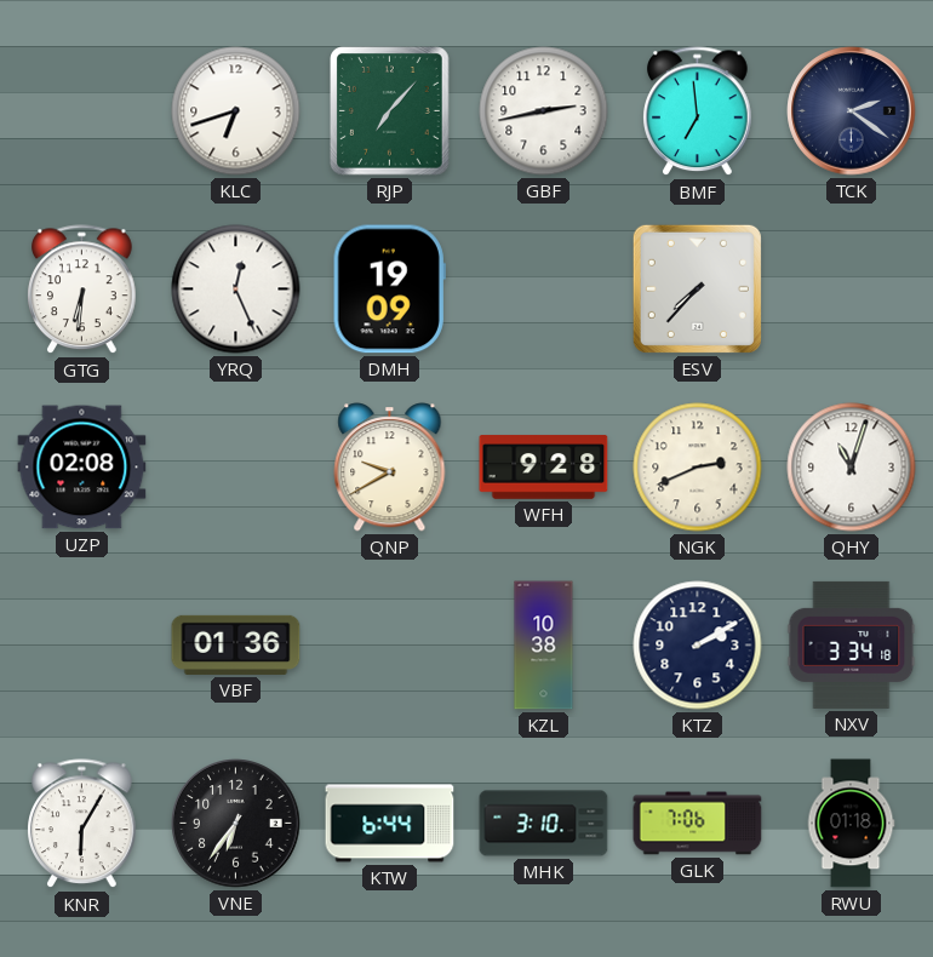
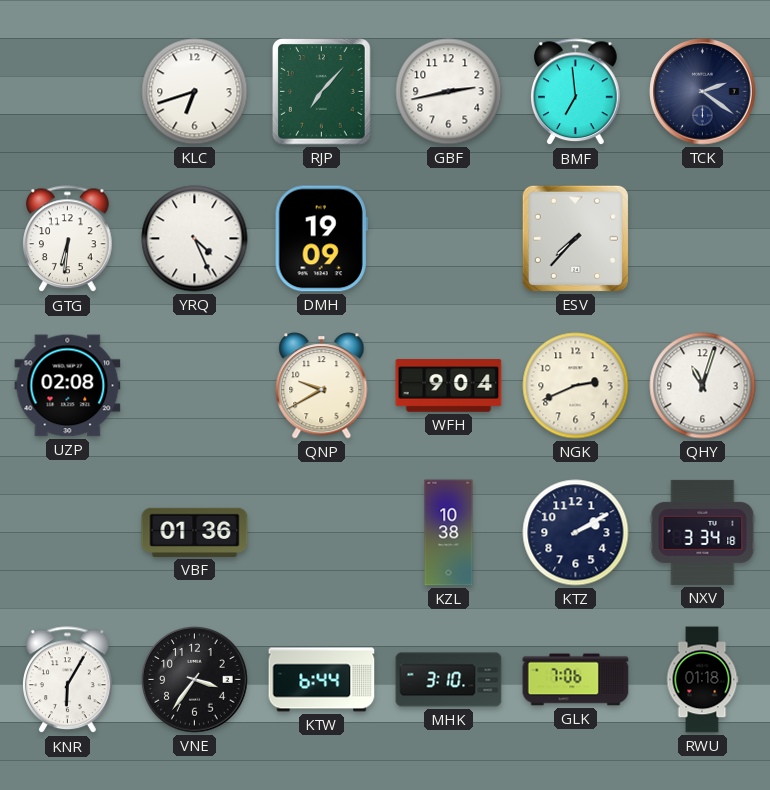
YRQ: 12:26 -> 4:26 (195, 239)
WFH: 9:28 -> 9:04 (449, 386)
VNE: 6:36 -> 3:36 (195, 680)
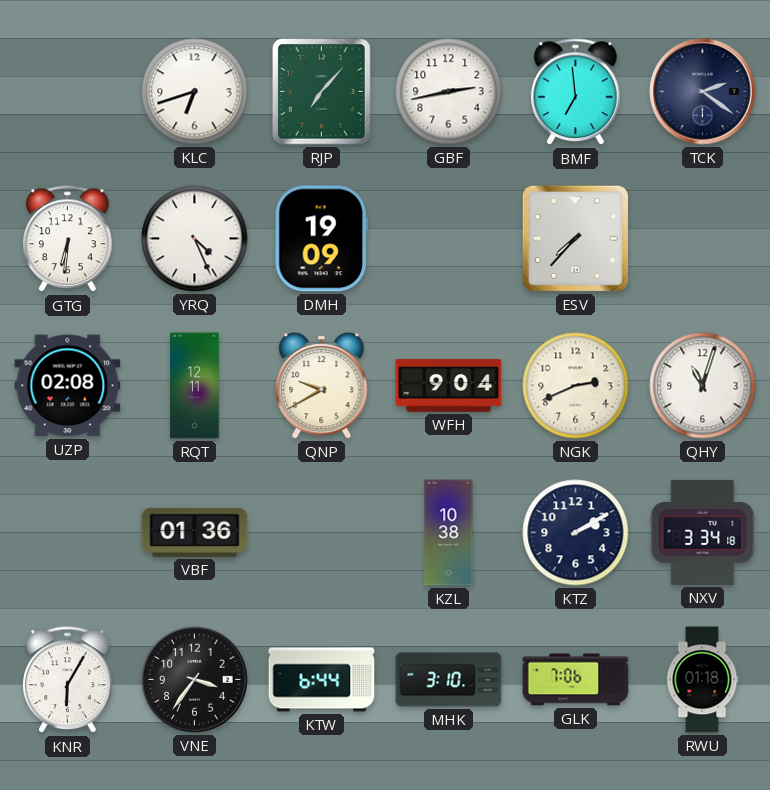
RQT: none -> 12:11 (195, 386)
